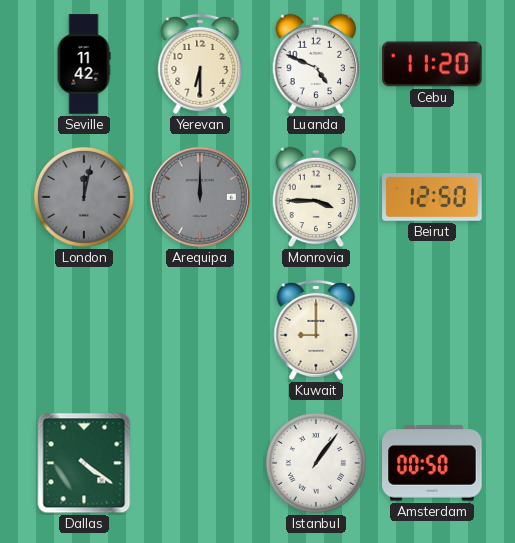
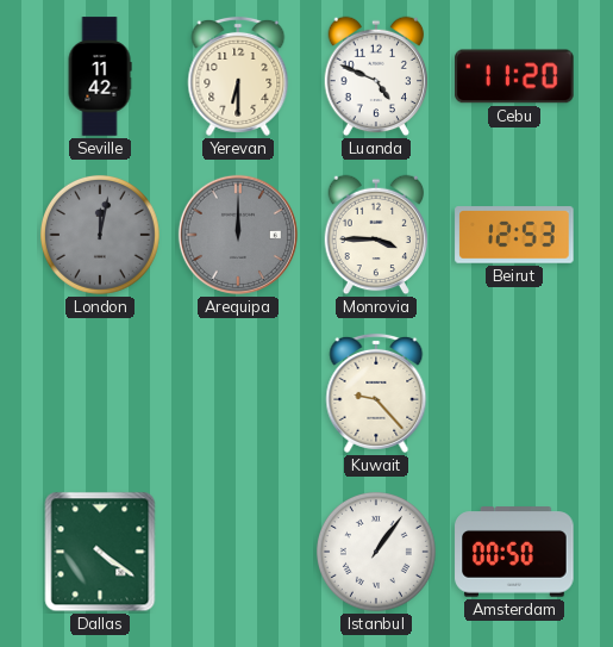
Beirut: 12:50 -> 12:53 (514, 235)
Kuwait: 9:00 -> 9:23 (376, 393)
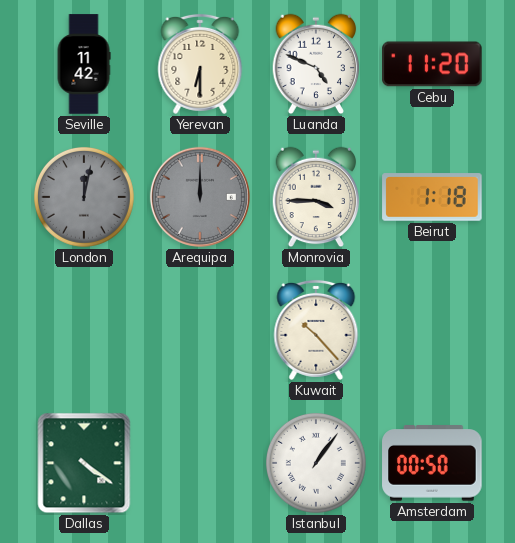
Beirut: 12:53 -> 1:18 (432, 197)
Kuwait: 9:23 -> 10:23 (316, 330)
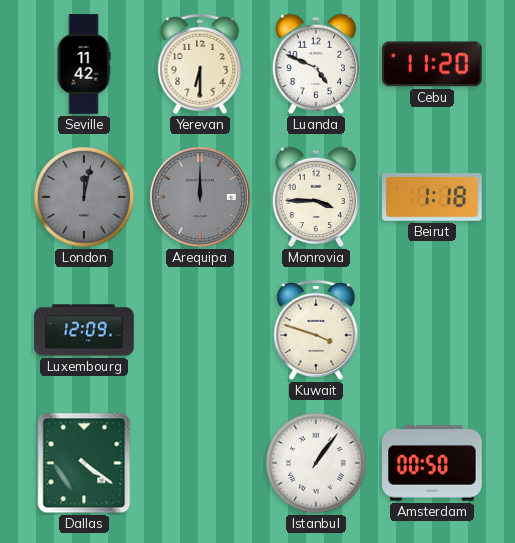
Luxembourg: none -> 12:09 (84, 330)
Kuwait: 10:23 -> 3:48 (316, 330)
